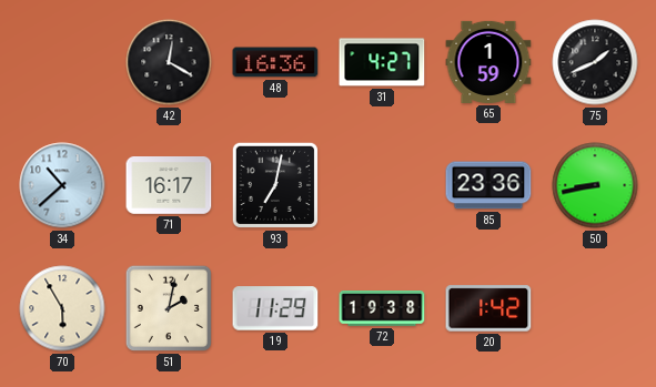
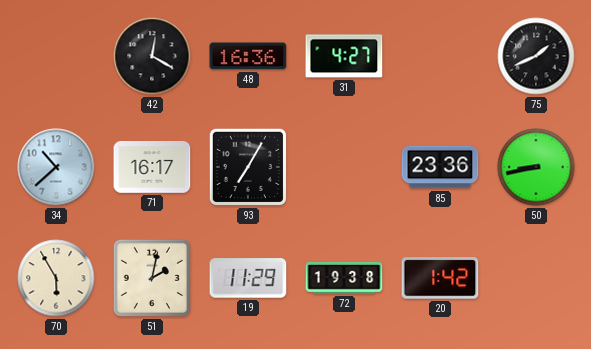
65: 1:59 -> none (488, 62)
93: 7:02 -> 7:05 (248, 167)
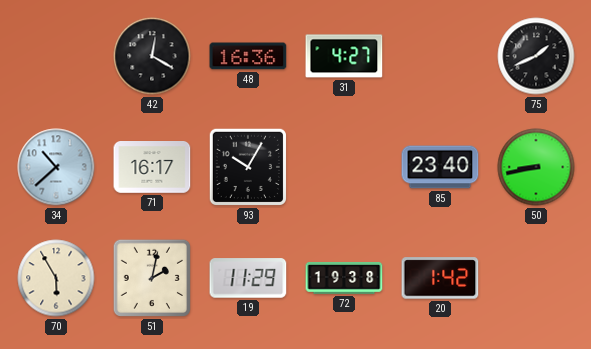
93: 7:05 -> 10:05 (248, 167)
85: 23:36 -> 23:40 (440, 167)
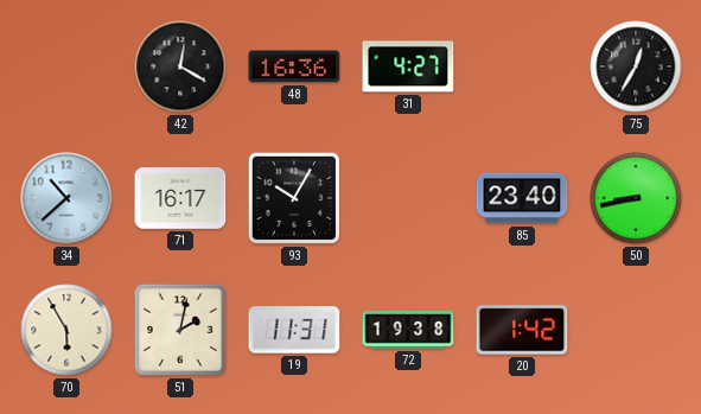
75: 1:41 -> 12:35 (636, 66)
19: 11:29 -> 11:31 (294, 330)
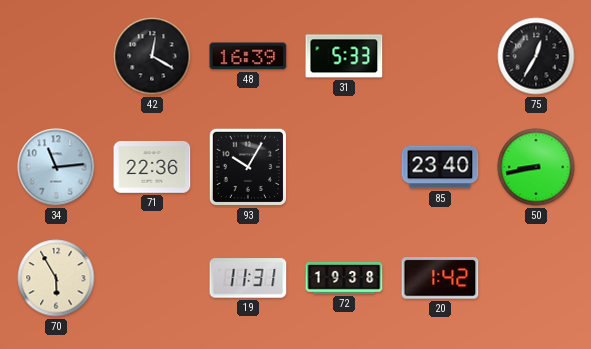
48: 16:36 -> 16:39 (248, 56)
31: 4:27 -> 5:33 (344, 56)
34: 10:38 -> 11:14 (56, 167)
71: 16:17 -> 22:36 (152, 168)
51: 2:02 -> none (180, 330)
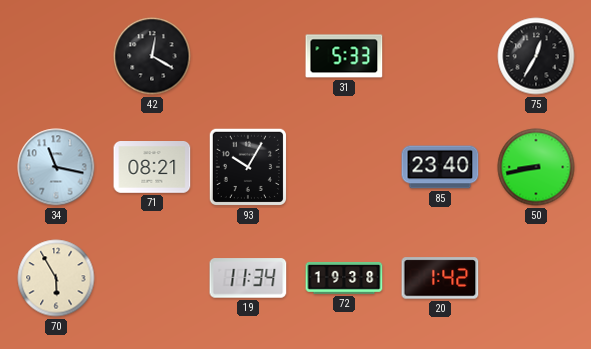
48: 16:39 -> none (248, 56)
34: 11:14 -> 11:17 (56, 167)
71: 22:36 -> 08:21 (152, 168)
19: 11:31 -> 11:34 (248, 278)
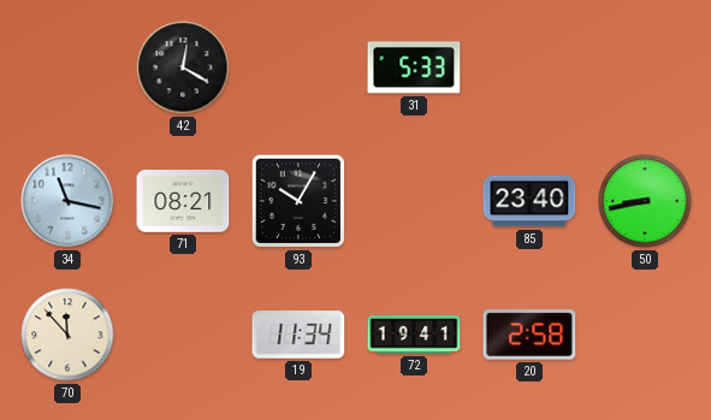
75: 12:35 -> none (536, 56)
70: 5:55 -> 11:53 (67, 335)
72: 19:38 -> 19:41 (414, 336)
20: 1:42 -> 2:58 (529, 335)
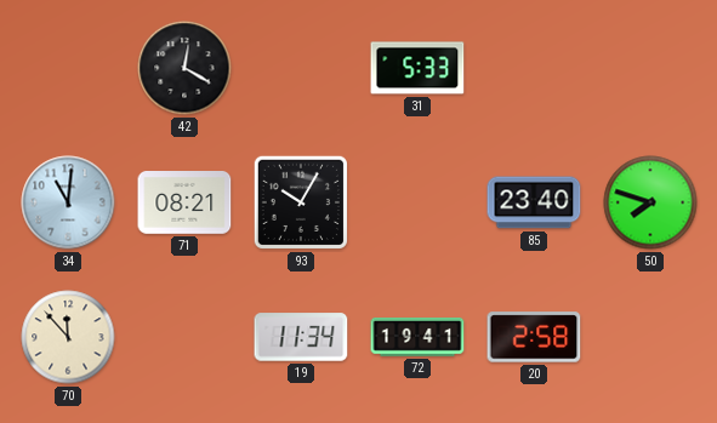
34: 11:17 -> 11:01 (68, 202)
50: 8:43 -> 7:48 (650, 202)
